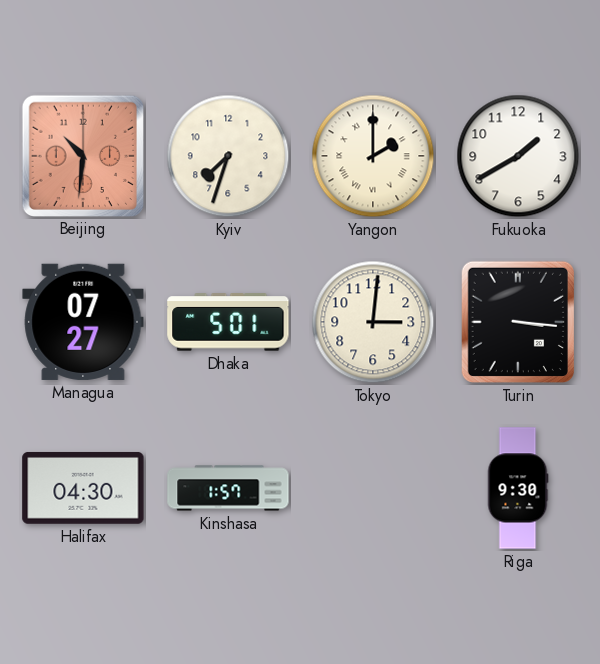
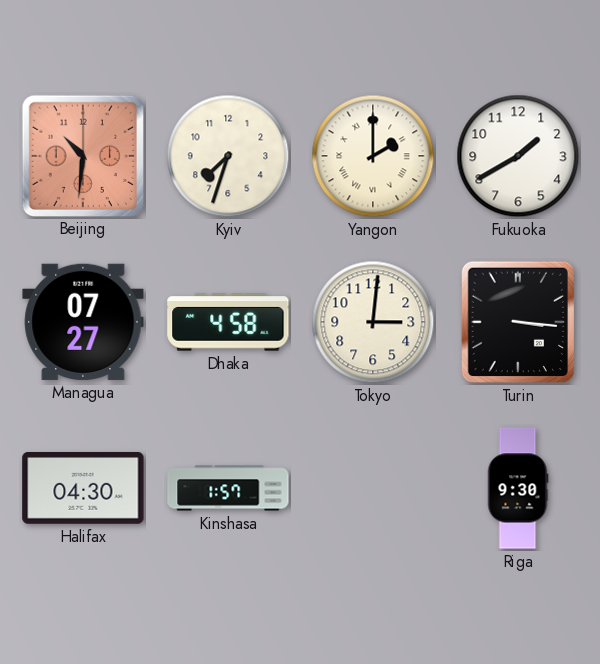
Dhaka: 5:01 -> 4:58 (228, 322)
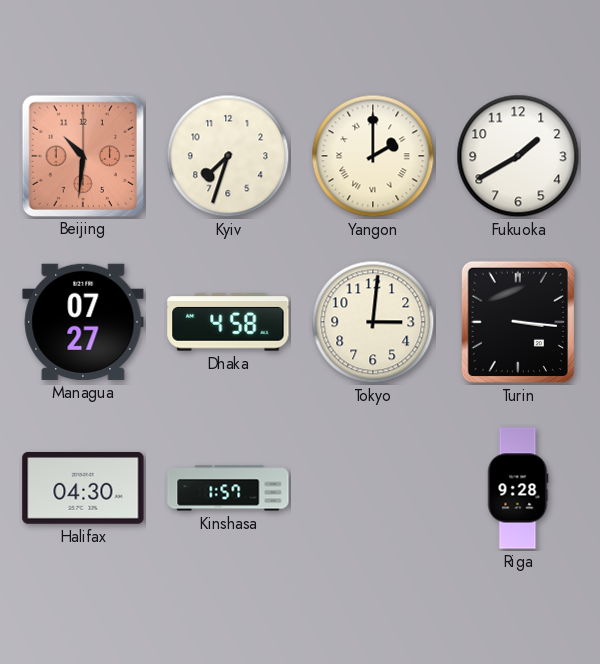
Riga: 9:30 -> 9:28 (518, 488)
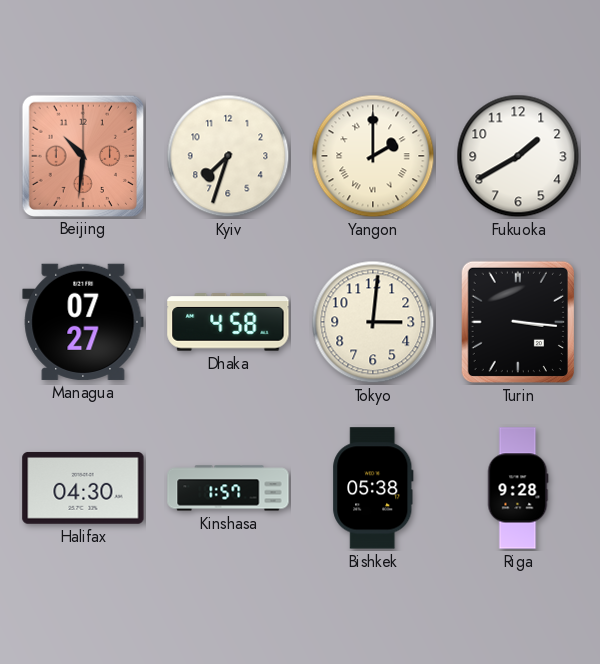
Bishkek: none -> 05:38 (373, 488)
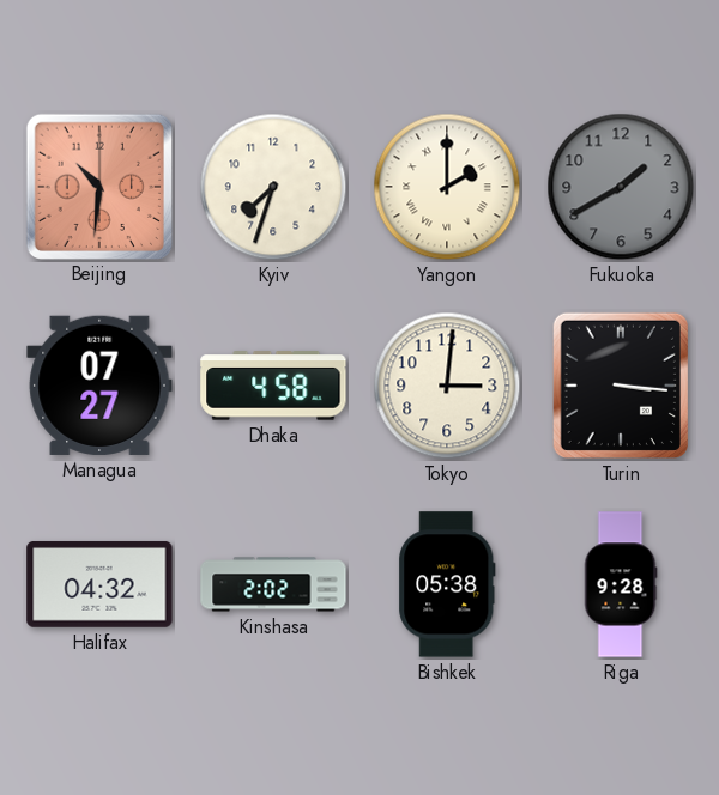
Fukuoka dial: white -> grey (621, 187)
Halifax: 04:30 -> 04:32 (99, 584)
Kinshasa: 1:57 -> 2:02 (273, 584)
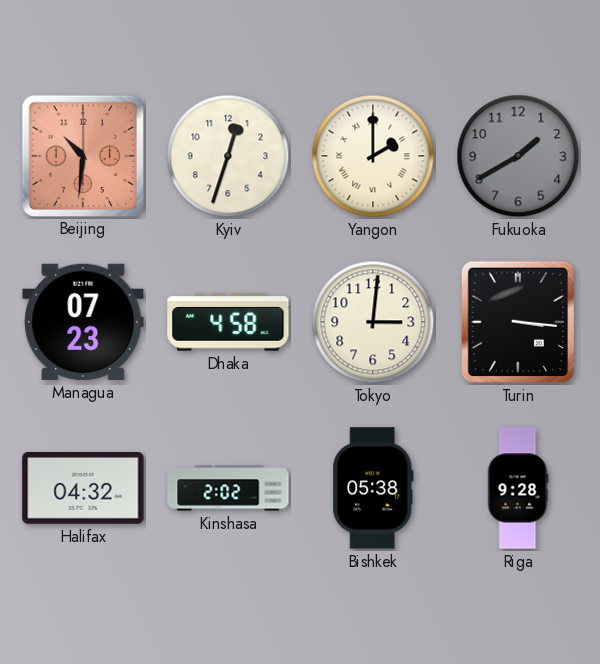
Kyiv: 7:33 -> 12:33 (228, 156)
Managua: 07:27 -> 07:23 (83, 322)
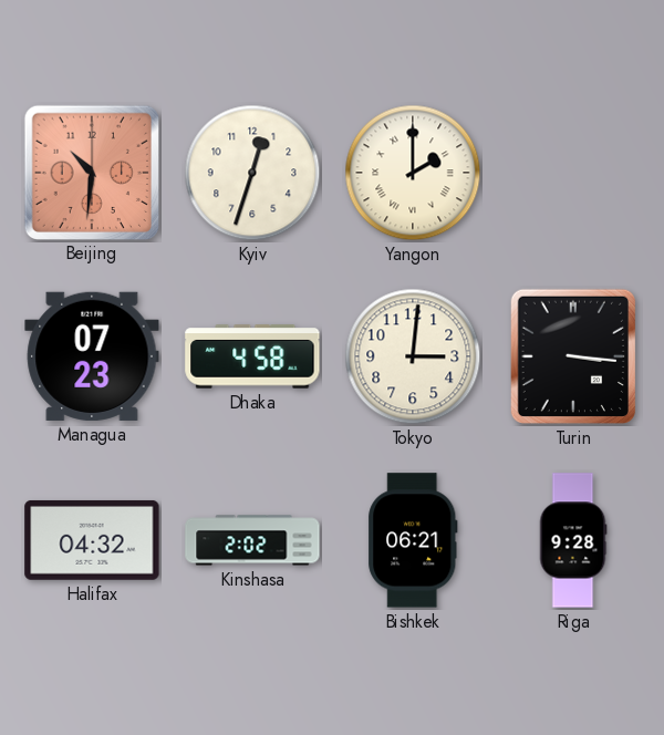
Fukuoka: 1:40 -> none (518, 156)
Bishkek: 05:38 -> 06:21 (413, 540)
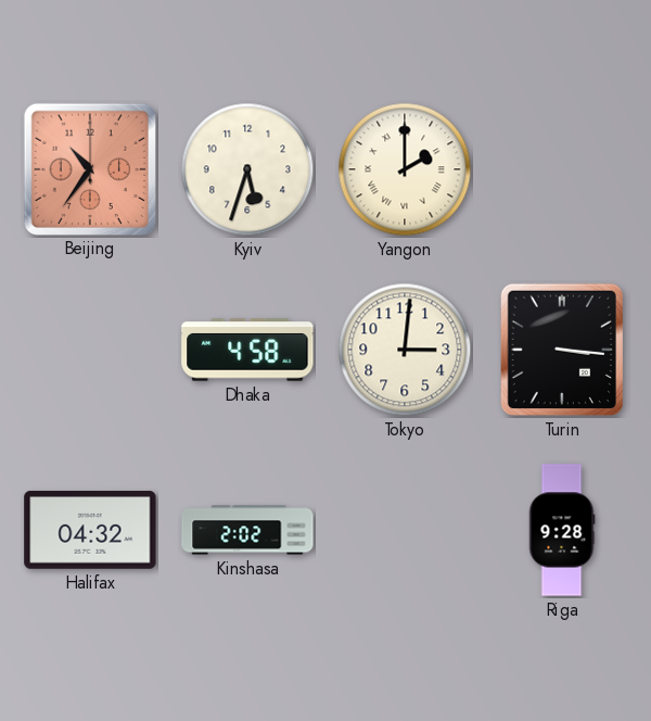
Beijing: 10:31 -> 10:36 (89, 168)
Kyiv: 12:33 -> 5:33 (247, 169)
Managua: 07:23 -> none (92, 356)
Bishkek: 06:21 -> none (413, 540)
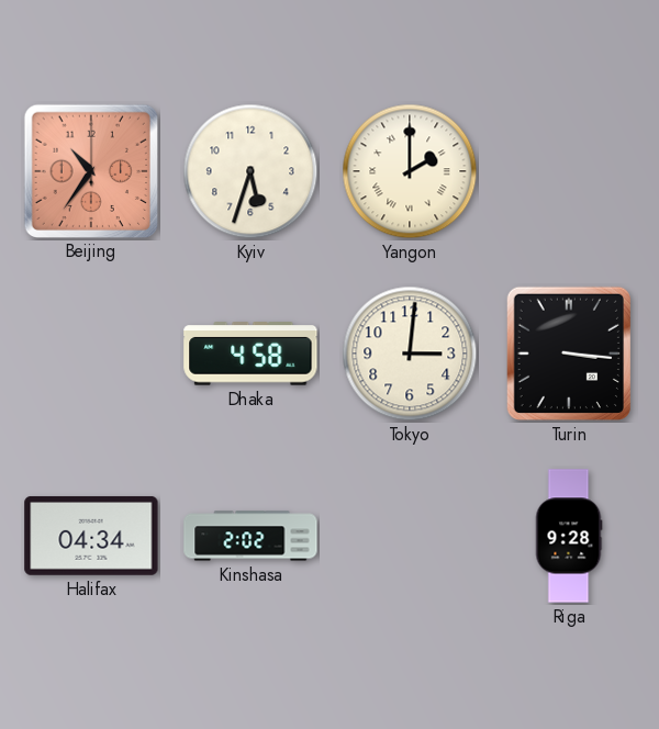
Halifax: 04:32 -> 04:34 (91, 536)
